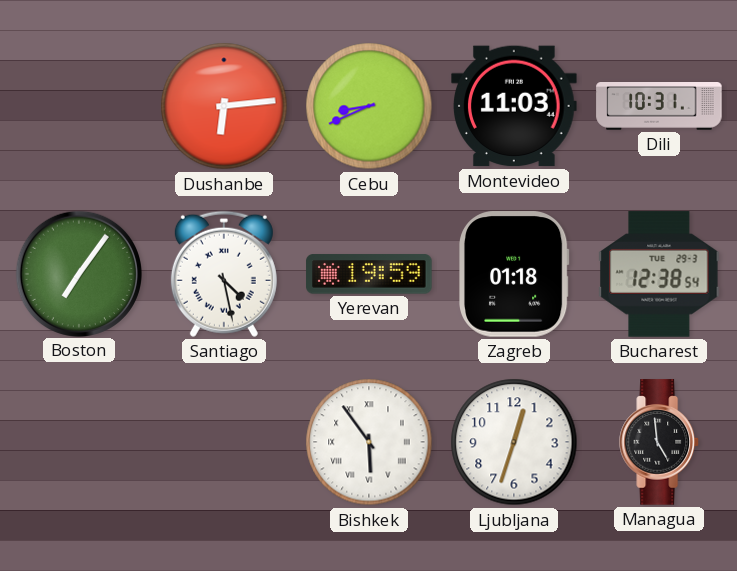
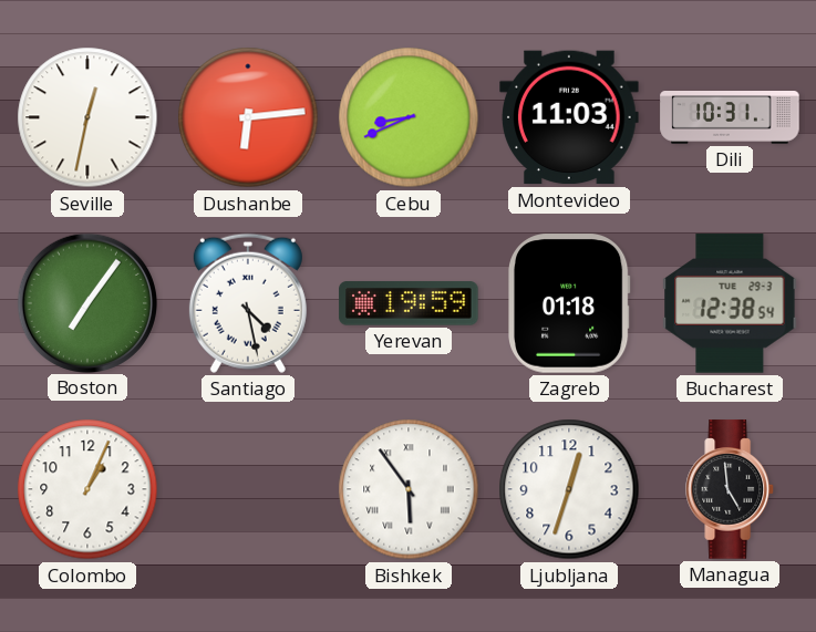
Seville: none -> 12:32 (87, 117)
Colombo: none -> 1:04 (87, 489)
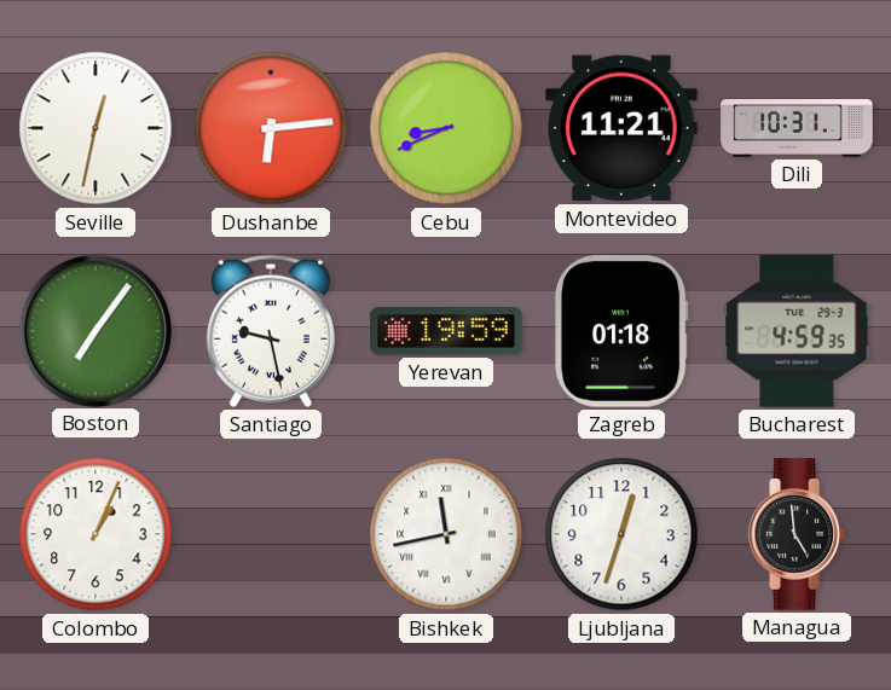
Montevideo: 11:03 -> 11:21 (621, 128)
Santiago: 4:28 -> 9:28 (271, 331)
Bucharest: 12:38 -> 4:59 (797, 331)
Bishkek: 5:54 -> 11:43 (446, 534)
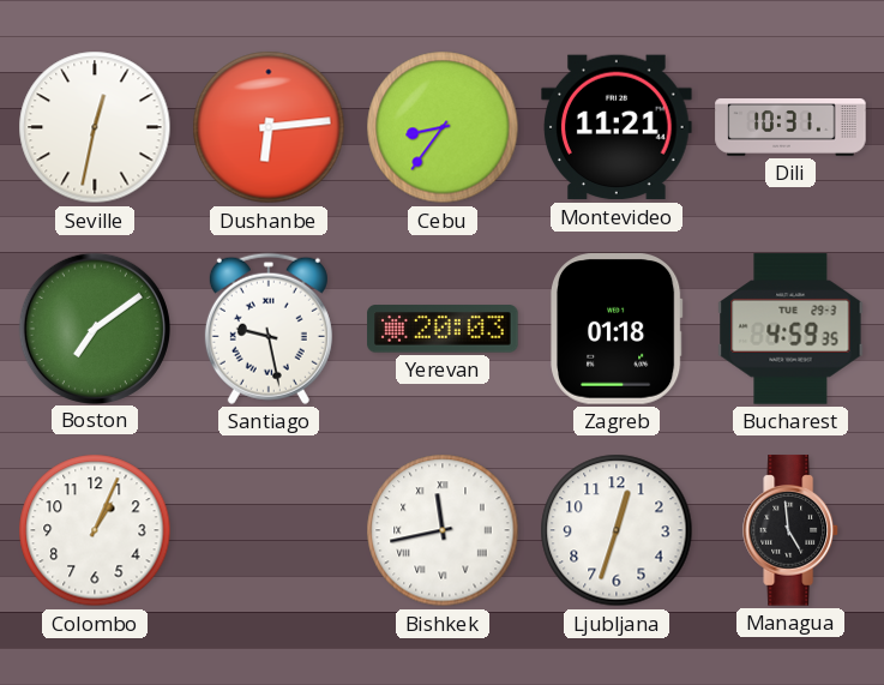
Cebu: 8:41 -> 8:36 (443, 127)
Boston: 7:06 -> 7:09 (94, 328)
Yerevan: 19:59 -> 20:03 (443, 329)
